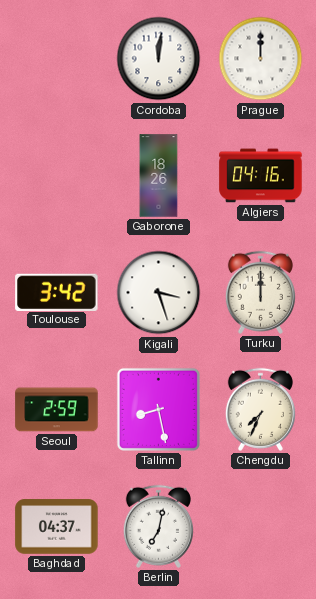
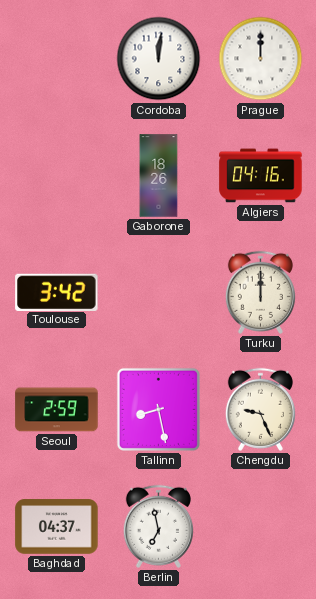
Kigali: 3:27 -> none (159, 293)
Chengdu: 7:34 -> 9:26 (260, 409)
Berlin: 7:02 -> 6:58 (158, 526)
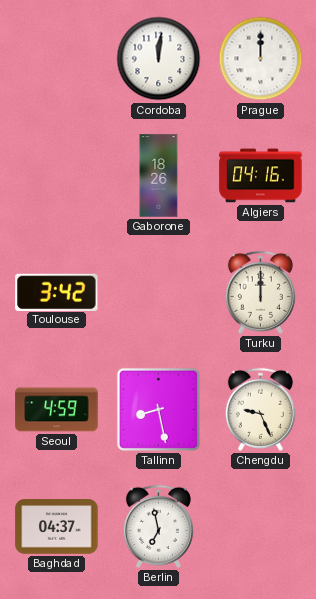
Seoul: 2:59 -> 4:59 (57, 410)
